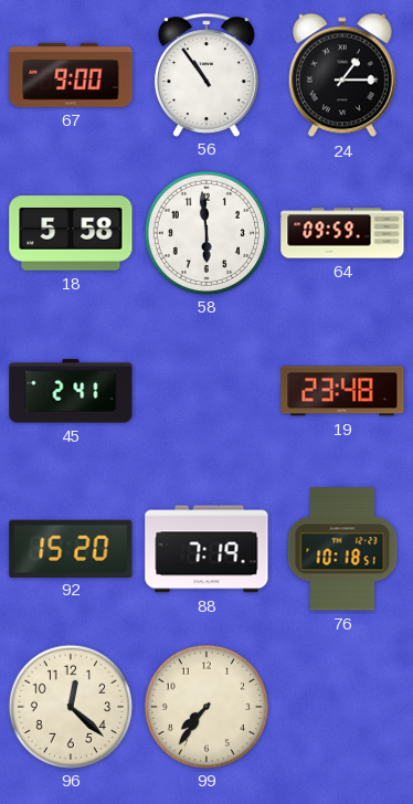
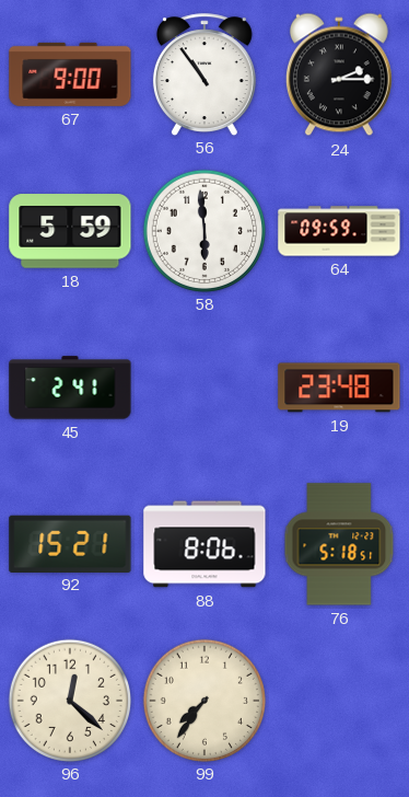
24: 1:15 -> 2:15 (339, 74)
18: 5:58 -> 5:59 (70, 231)
92: 15:20 -> 15:21 (70, 543)
88: 7:19 -> 8:06 (204, 544)
76: 10:18 -> 5:18 (339, 544)
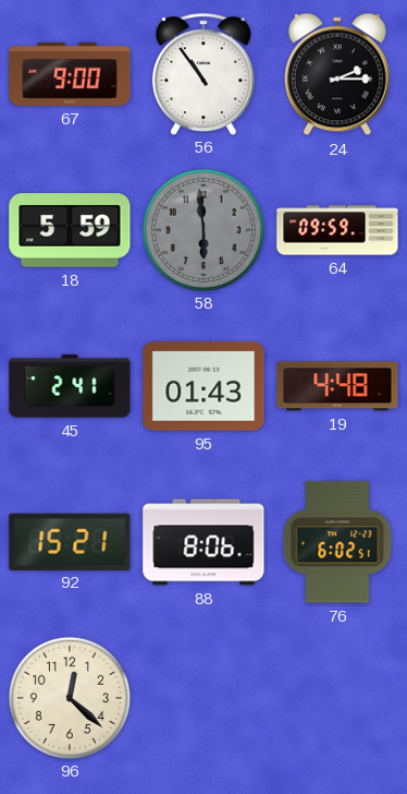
58 dial: white -> grey (202, 229)
95: none -> 01:43 (203, 386)
19: 23:48 -> 4:48 (337, 386)
76: 5:18 -> 6:02 (337, 542)
99: 7:36 -> none (203, 700)
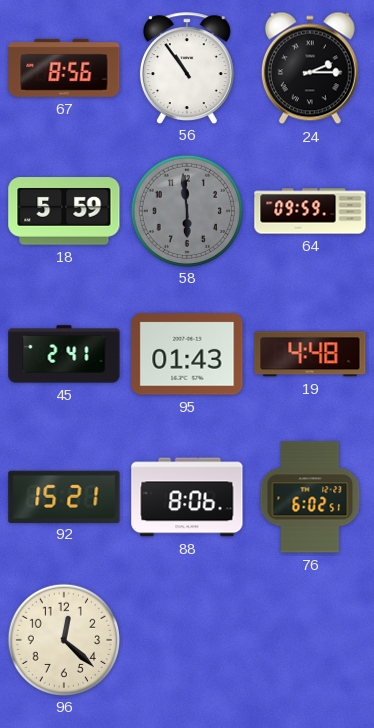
67: 9:00 -> 8:56 (64, 68)
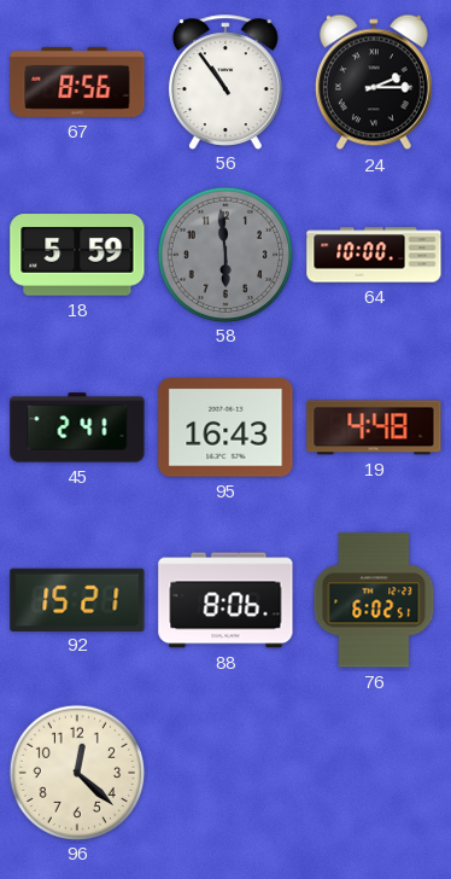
64: 09:59 -> 10:00 (374, 255)
95: 01:43 -> 16:43 (225, 427)
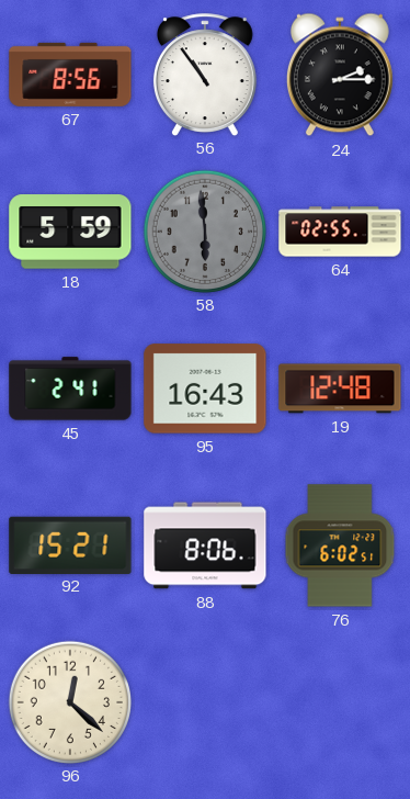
64: 10:00 -> 02:55 (340, 232)
19: 4:48 -> 12:48 (340, 389)
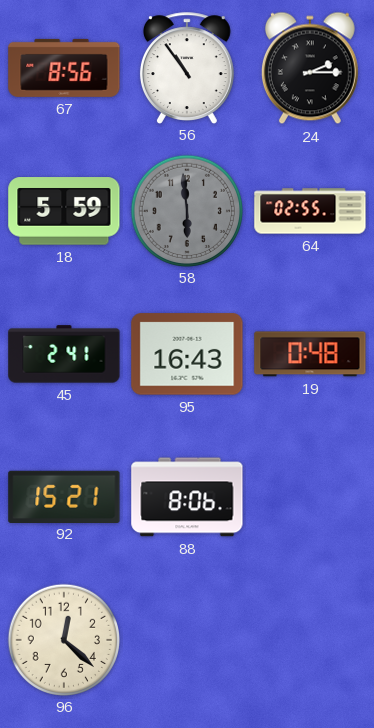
19: 12:48 -> 0:48 (310, 354)
76: 6:02 -> none (340, 545)
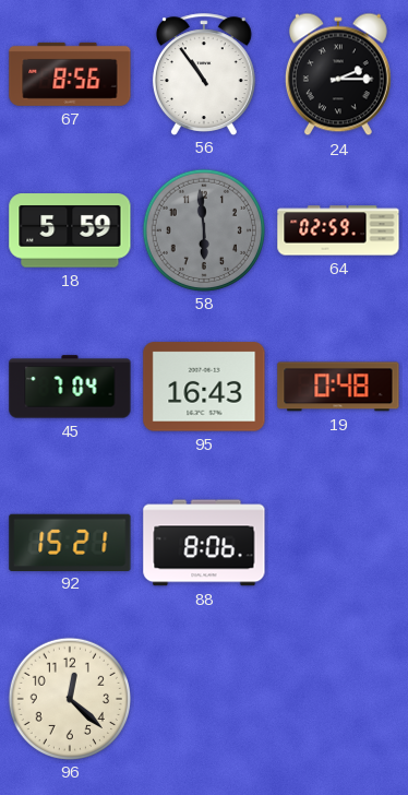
64: 02:55 -> 02:59 (338, 230)
45: 2:41 -> 7:04 (70, 387)
